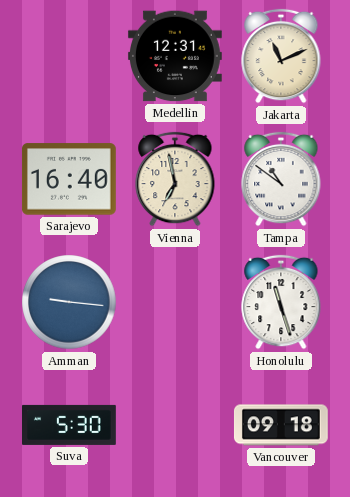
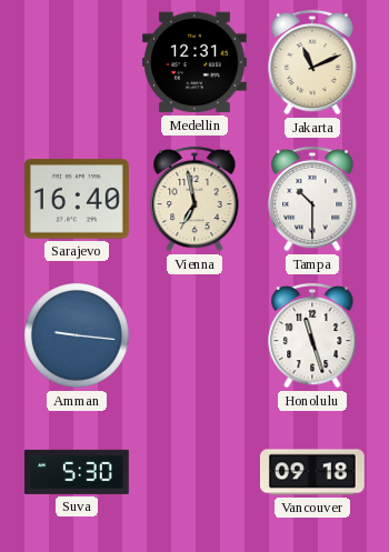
Tampa: 10:51 -> 10:30 (312, 199)
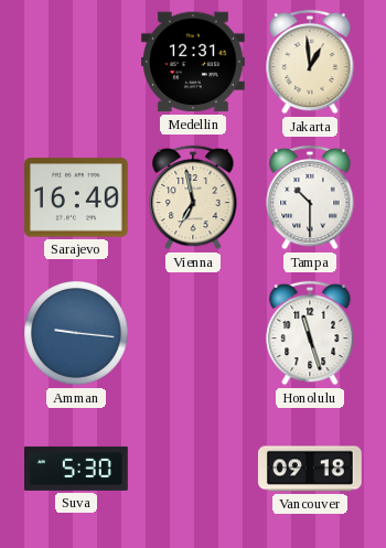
Jakarta: 11:11 -> 12:59 (310, 62)
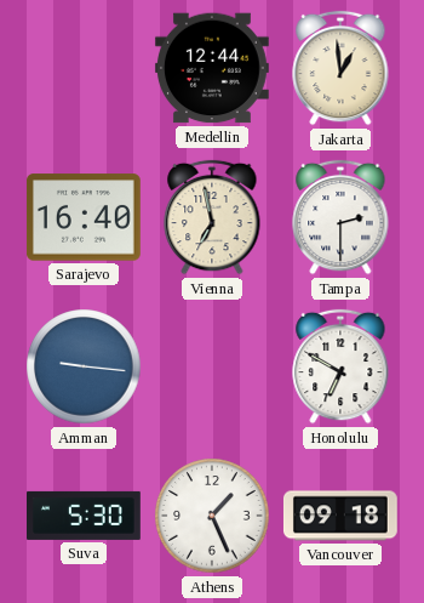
Medellin: 12:31 -> 12:44 (212, 68)
Tampa: 10:30 -> 2:30 (340, 217)
Honolulu: 11:27 -> 6:50 (340, 366)
Athens: none -> 1:26 (212, 516)
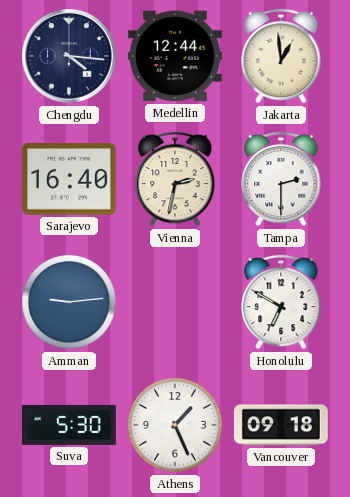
Chengdu: none -> 4:16 (70, 57)
Vienna: 6:58 -> 2:32 (175, 179)
Amman: 9:16 -> 9:14 (69, 302)
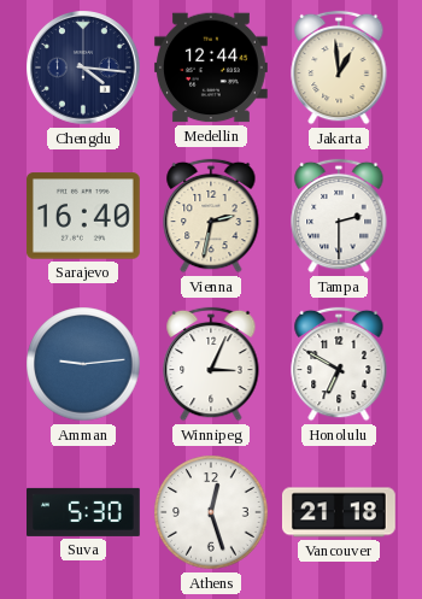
Winnipeg: none -> 3:04 (211, 364)
Athens: 1:26 -> 12:27 (211, 512)
Vancouver: 09:18 -> 21:18 (339, 512)
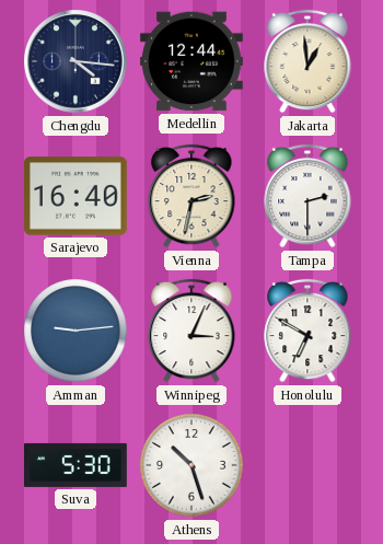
Athens: 12:27 -> 10:27 (191, 465)
Vancouver: 21:18 -> none (339, 512)
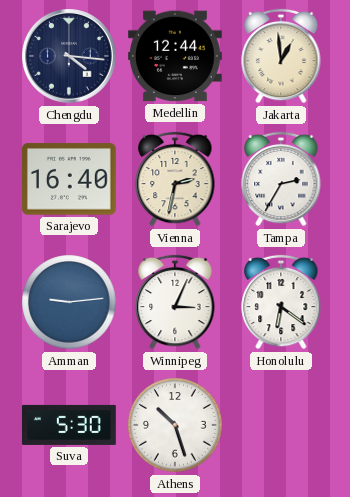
Tampa: 2:30 -> 2:35 (281, 179)
Honolulu: 6:50 -> 6:21 (281, 302)
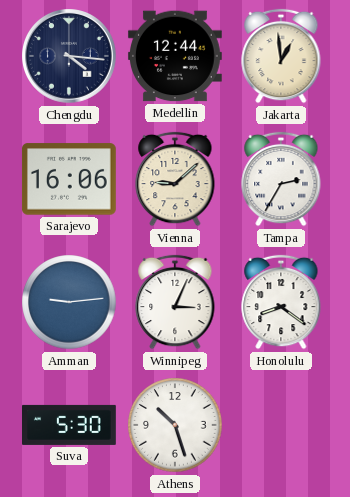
Sarajevo: 16:40 -> 16:06 (69, 179)
Vienna: 2:32 -> 9:08 (175, 179)
Honolulu: 6:21 -> 8:21 (281, 302)
